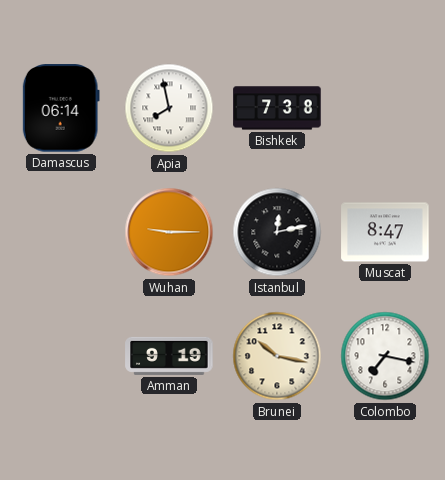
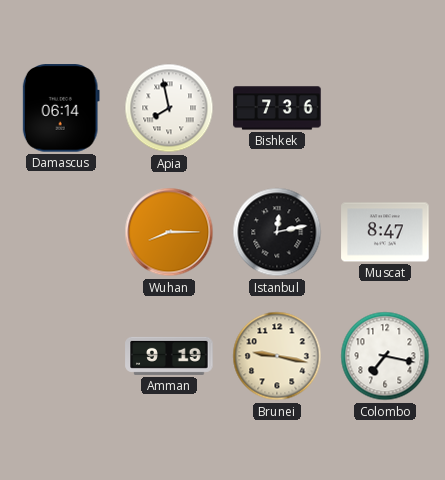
Bishkek: 7:38 -> 7:36 (277, 108)
Wuhan: 9:15 -> 8:15 (169, 232)
Brunei: 10:17 -> 9:17 (277, 356)
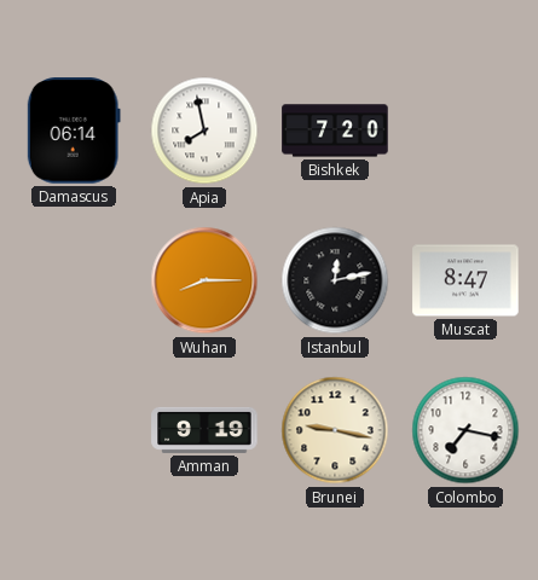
Bishkek: 7:36 -> 7:20 (335, 130)
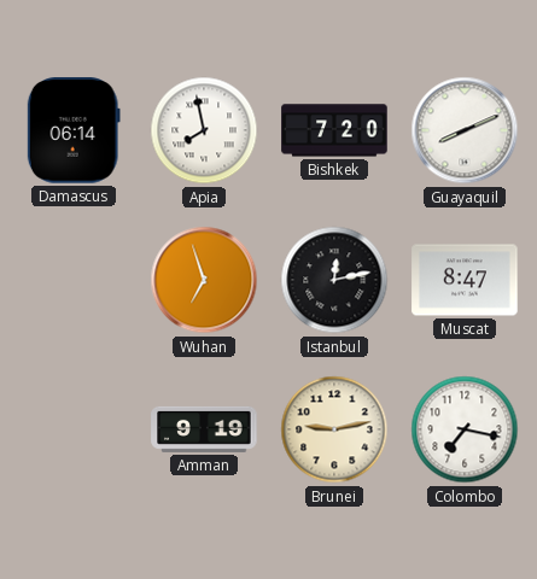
Guayaquil: none -> 8:11 (465, 130)
Wuhan: 8:15 -> 6:57 (204, 280)
Brunei: 9:17 -> 9:13 (334, 429)
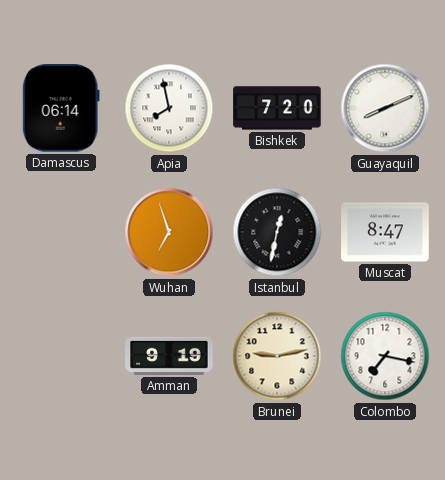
Istanbul: 12:13 -> 12:32 (277, 232)
